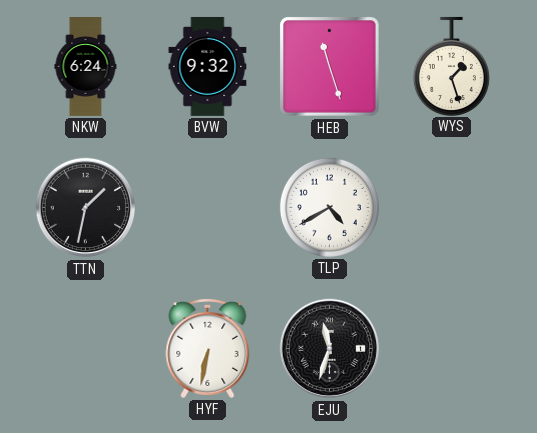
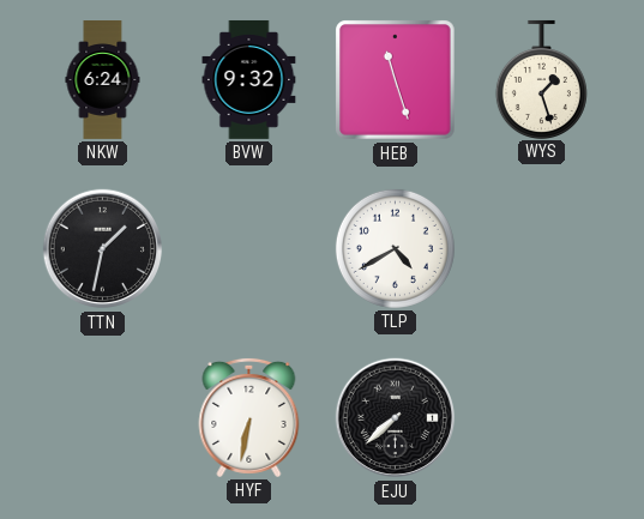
EJU: 11:33 -> 7:38 (396, 418)
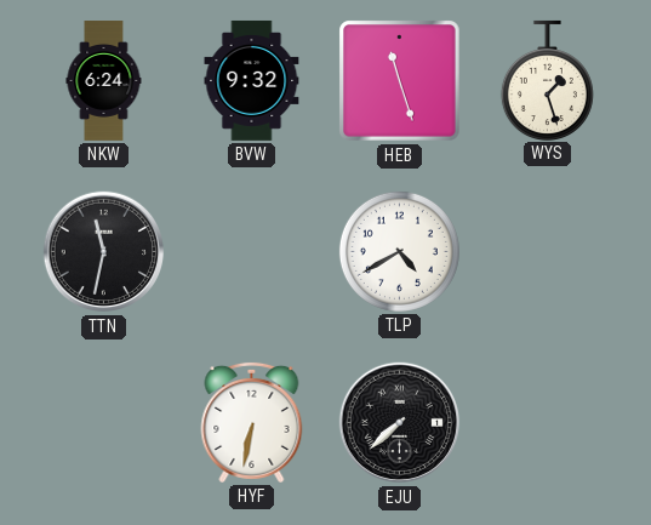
TTN: 1:32 -> 11:32 (104, 252)
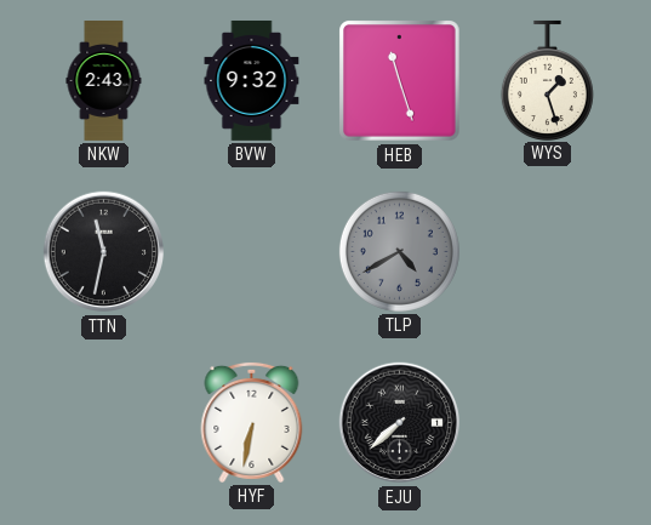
NKW: 6:24 -> 2:43 (104, 81)
TLP dial: white -> grey (399, 251)
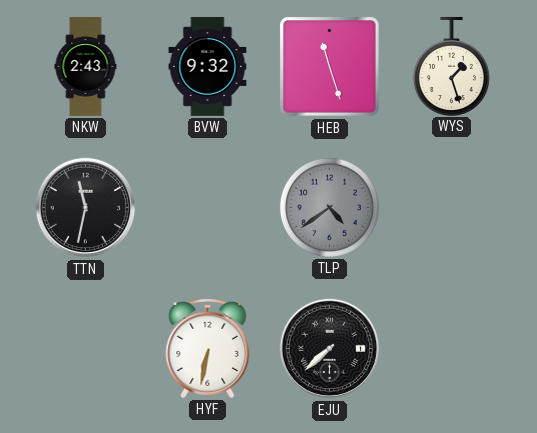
TLP: 4:40 -> 4:39 (329, 207)
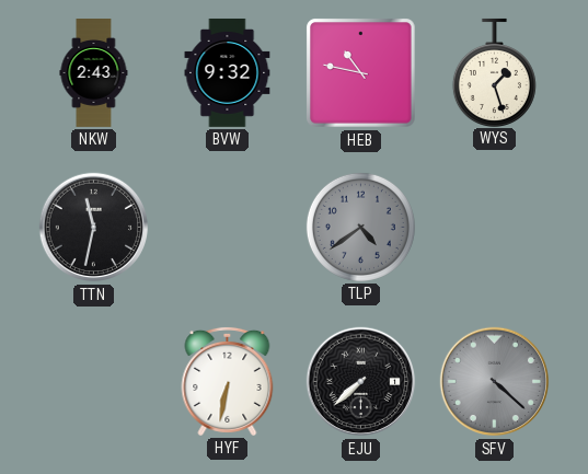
HEB: 11:27 -> 10:47 (361, 73)
SFV: none -> 4:22 (495, 382)
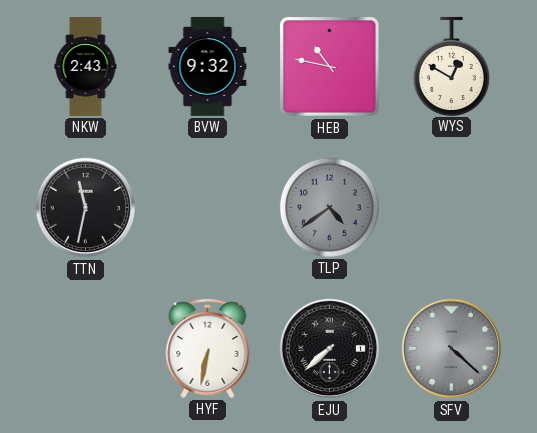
WYS: 1:27 -> 12:50 (451, 66)
